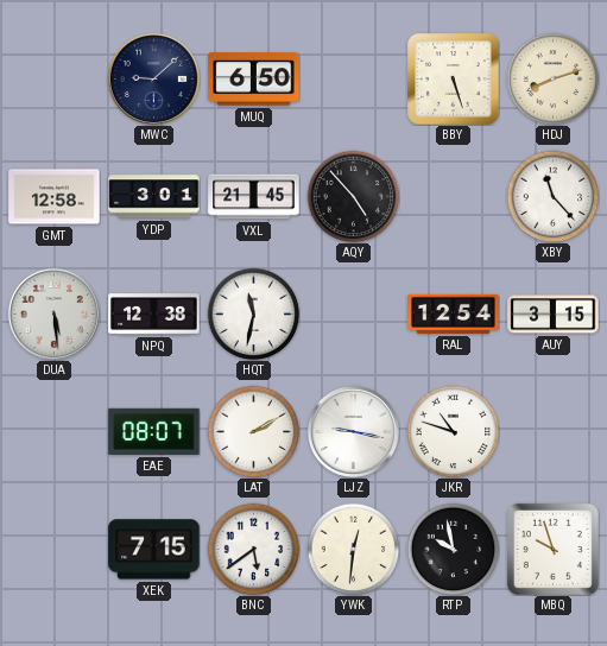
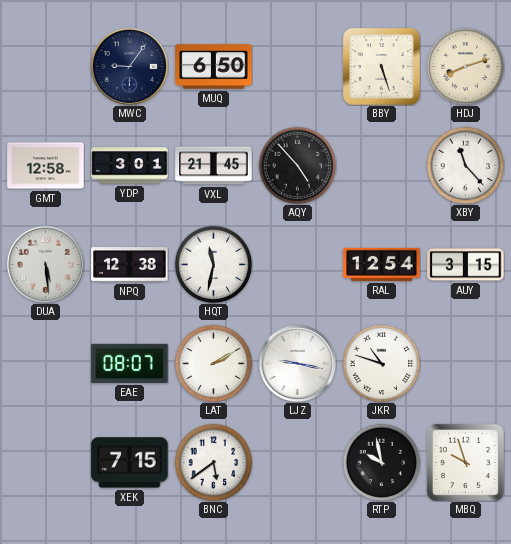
MWC: 9:08 -> 9:06 (129, 66)
YWK: 12:31 -> none (353, 549)
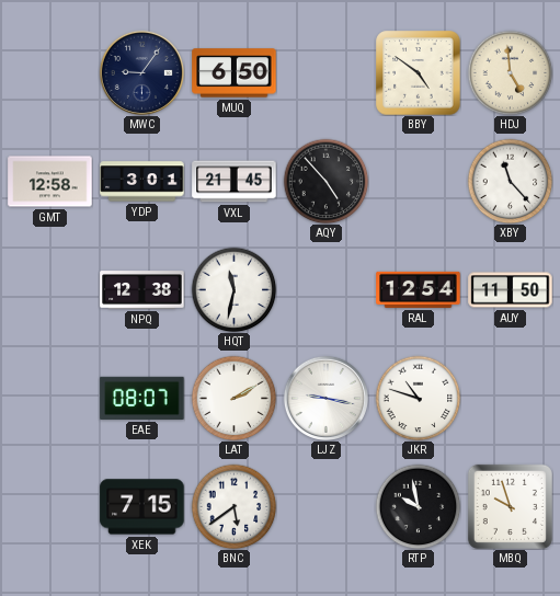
BBY: 5:27 -> 4:51 (419, 73)
HDJ: 8:12 -> 4:59 (510, 72)
DUA: 5:29 -> none (45, 264)
AUY: 3:15 -> 11:50 (511, 290)
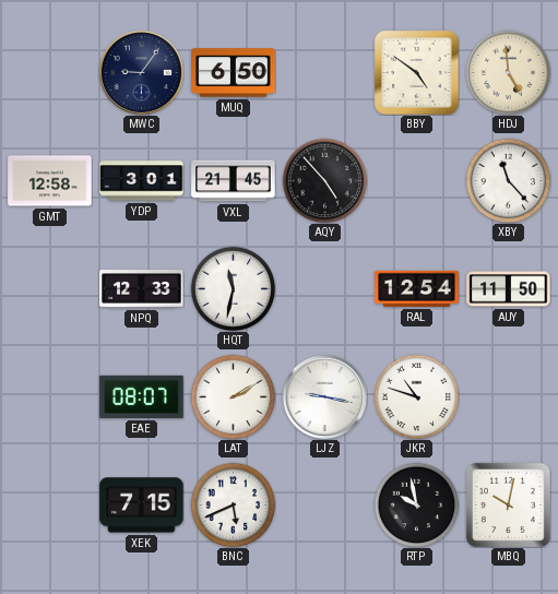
NPQ: 12:38 -> 12:33 (142, 289)
BNC: 5:39 -> 5:41 (233, 504)
MBQ: 9:57 -> 10:02 (508, 504)
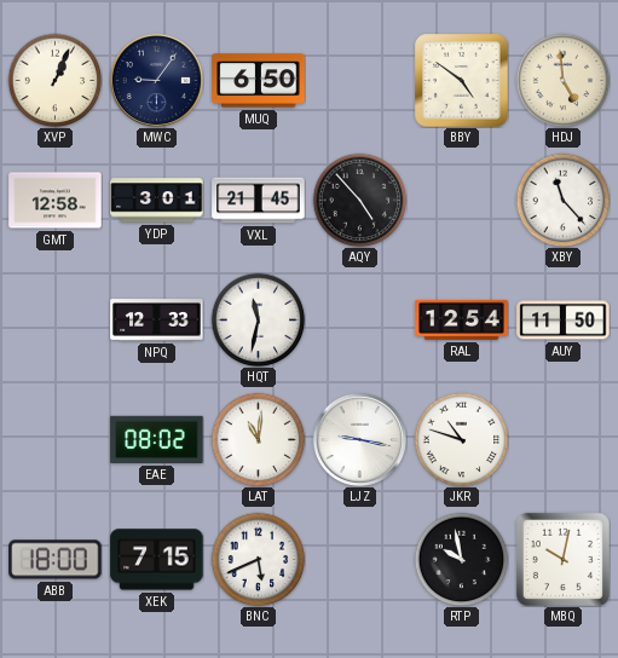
XVP: none -> 1:04 (54, 80)
EAE: 08:07 -> 08:02 (157, 439)
LAT: 2:10 -> 11:01 (258, 439)
ABB: none -> 18:00 (56, 560)
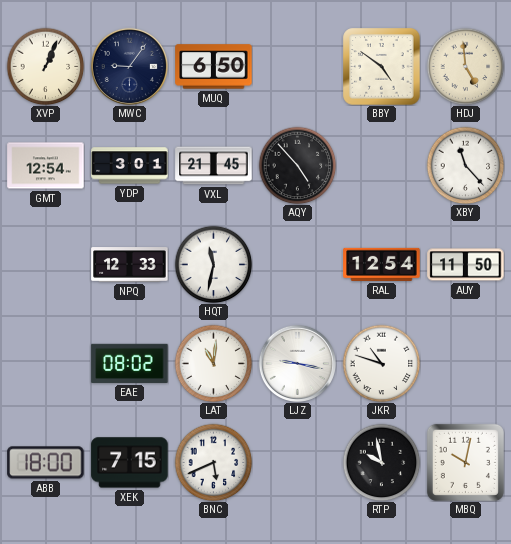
GMT: 12:58 -> 12:54 (46, 166)
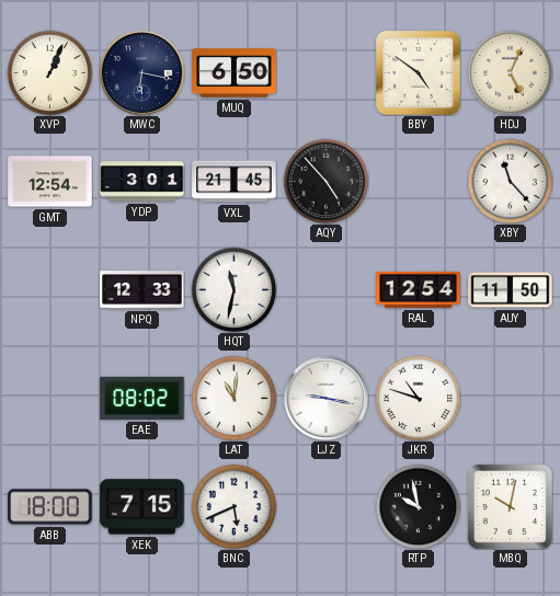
MWC: 9:06 -> 6:17 (141, 72)
HDJ: 4:59 -> 5:04 (510, 72)
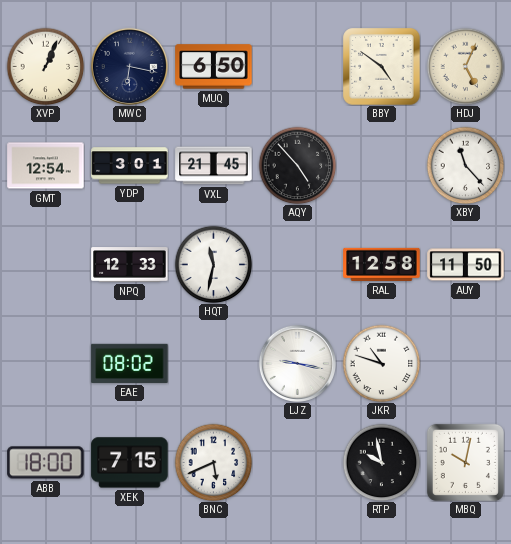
RAL: 12:54 -> 12:58 (382, 264)
LAT: 11:01 -> none (233, 398)
